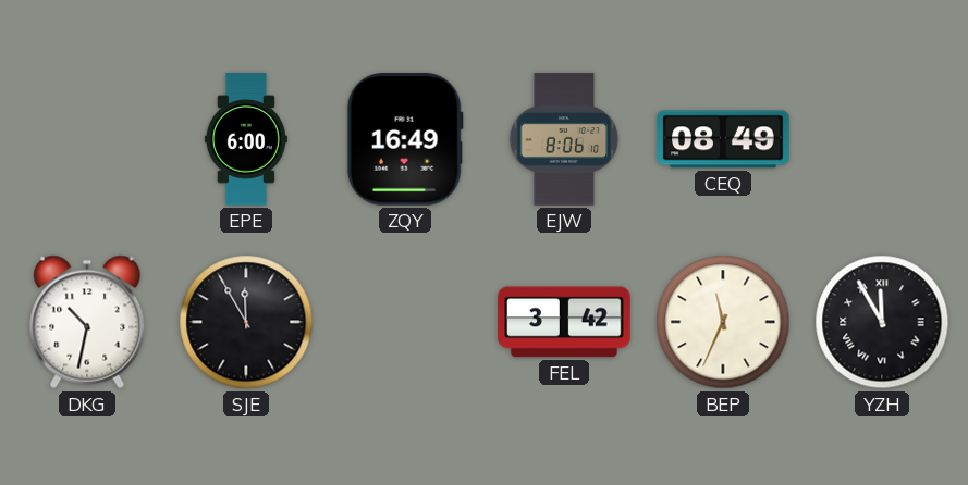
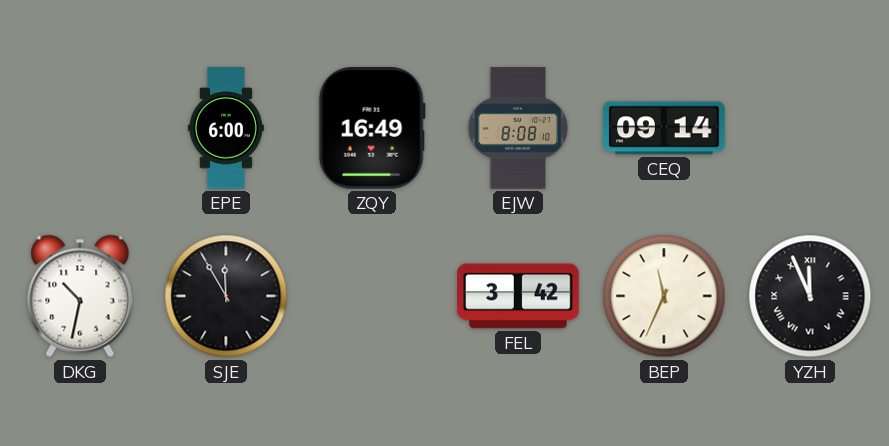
EJW: 8:06 -> 8:08 (518, 128)
CEQ: 08:49 -> 09:14 (664, 128)
YZH: 11:55 -> 11:56 (810, 296)
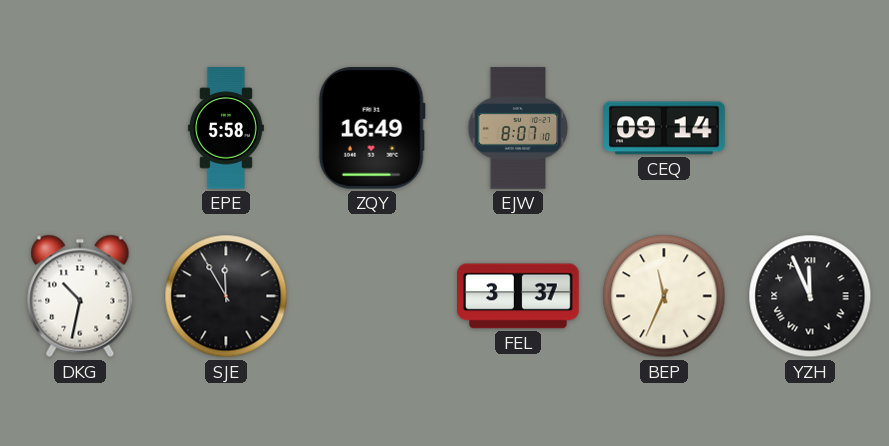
EPE: 6:00 -> 5:58 (226, 128)
EJW: 8:08 -> 8:07 (518, 128)
FEL: 3:42 -> 3:37 (518, 296)
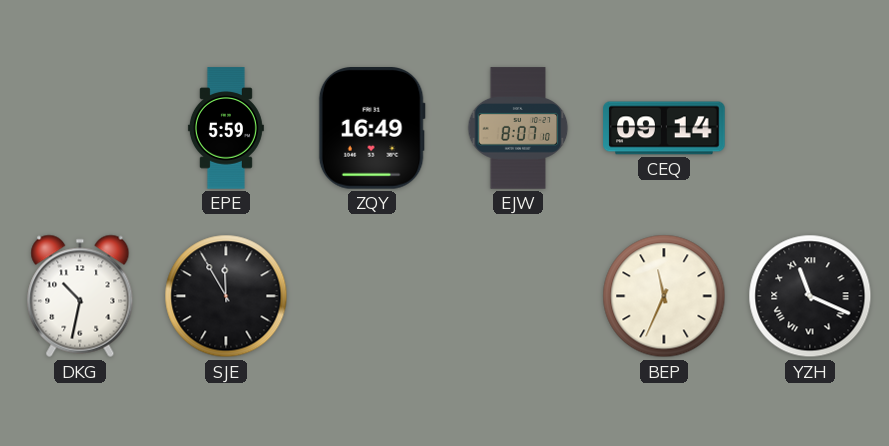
EPE: 5:58 -> 5:59 (226, 128)
FEL: 3:37 -> none (518, 296)
YZH: 11:56 -> 11:19 (810, 296)
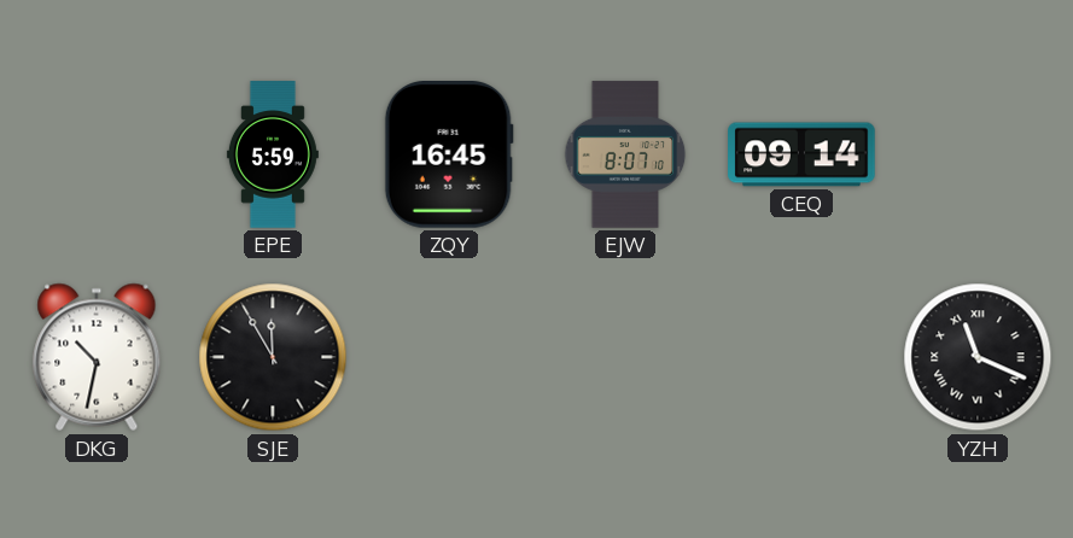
ZQY: 16:49 -> 16:45 (449, 154)
BEP: 11:34 -> none (664, 296)
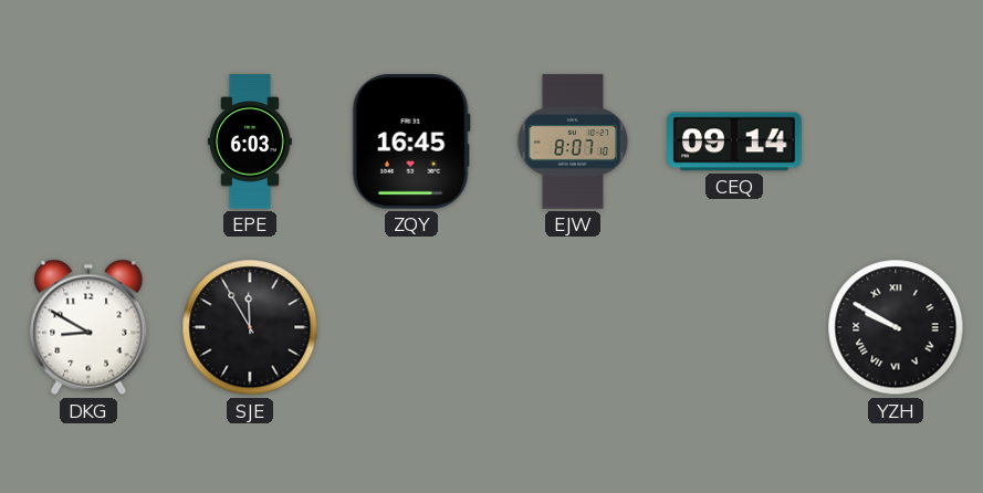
EPE: 5:59 -> 6:03 (250, 141)
DKG: 10:32 -> 8:50 (88, 327)
YZH: 11:19 -> 9:50 (896, 327)
